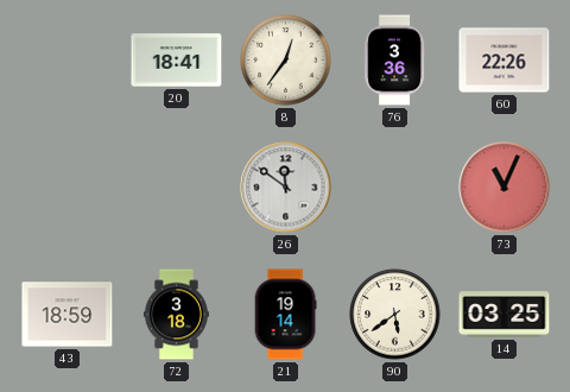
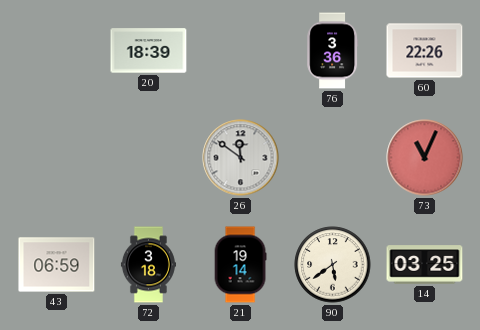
20: 18:41 -> 18:39 (149, 51)
8: 12:36 -> none (286, 61)
43: 18:59 -> 06:59 (57, 265)
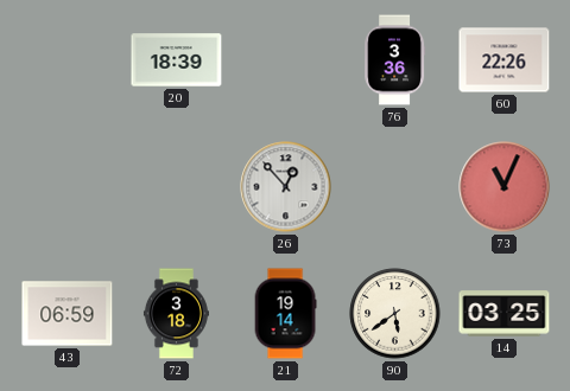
26: 11:51 -> 12:53 (286, 187)
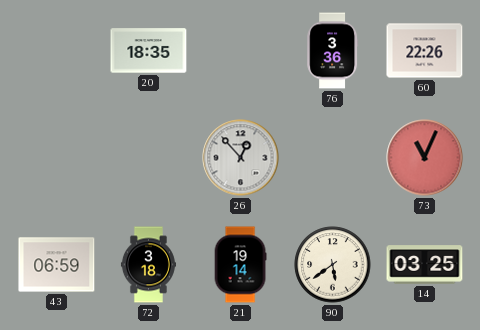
20: 18:39 -> 18:35 (149, 51)
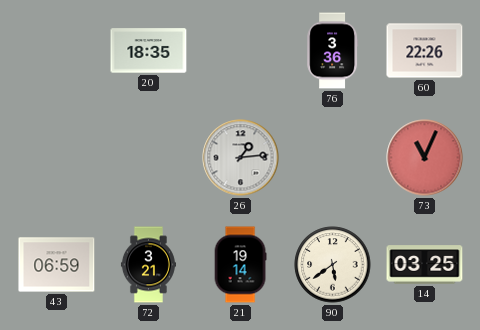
26: 12:53 -> 1:14 (241, 158)
72: 3:18 -> 3:21 (148, 265)
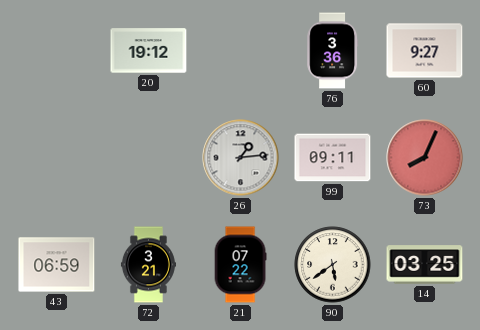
20: 18:35 -> 19:12 (149, 51)
60: 22:26 -> 9:27 (425, 51)
99: none -> 09:11 (333, 158)
73: 11:04 -> 8:04 (425, 158)
21: 19:14 -> 07:22 (240, 265)
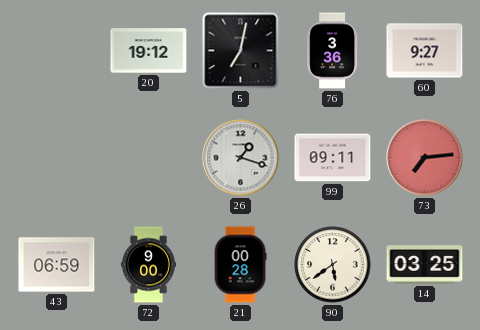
5: none -> 7:02 (241, 51)
26: 1:14 -> 1:18 (241, 158)
73: 8:04 -> 7:14 (425, 158)
72: 3:21 -> 9:00 (148, 265)
21: 07:22 -> 00:28 (240, 265)
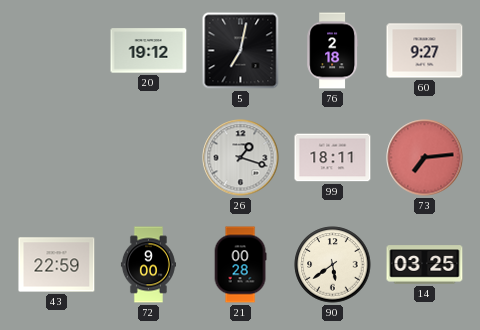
76: 3:36 -> 2:18 (333, 51)
99: 09:11 -> 18:11 (333, 158)
43: 06:59 -> 22:59 (57, 265)
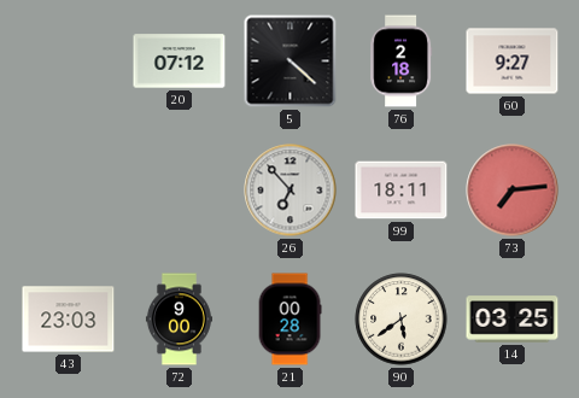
20: 19:12 -> 07:12 (180, 62)
5: 7:02 -> 4:22 (291, 62)
26: 1:18 -> 6:53 (291, 191)
43: 22:59 -> 23:03 (69, 320)
